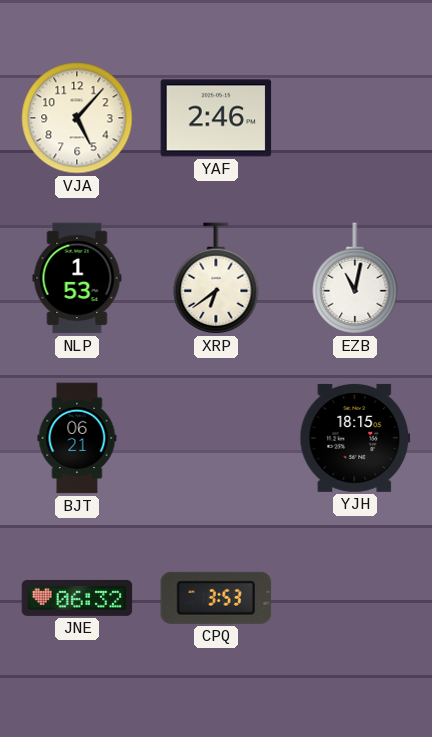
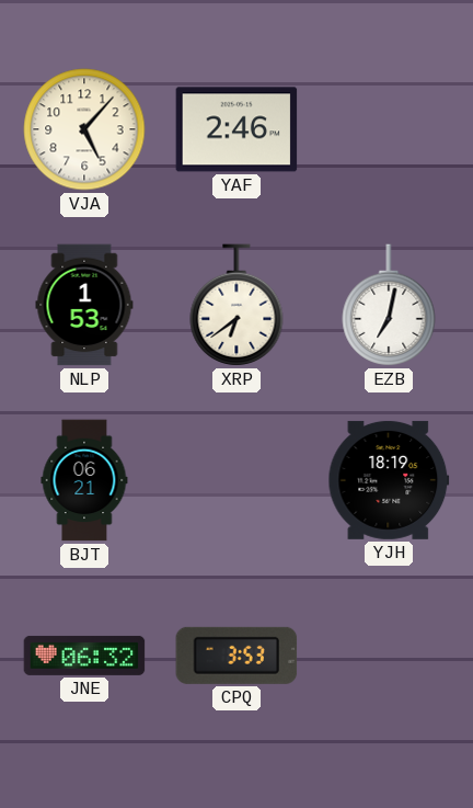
EZB: 11:02 -> 7:02 (389, 305)
YJH: 18:15 -> 18:19 (389, 480)
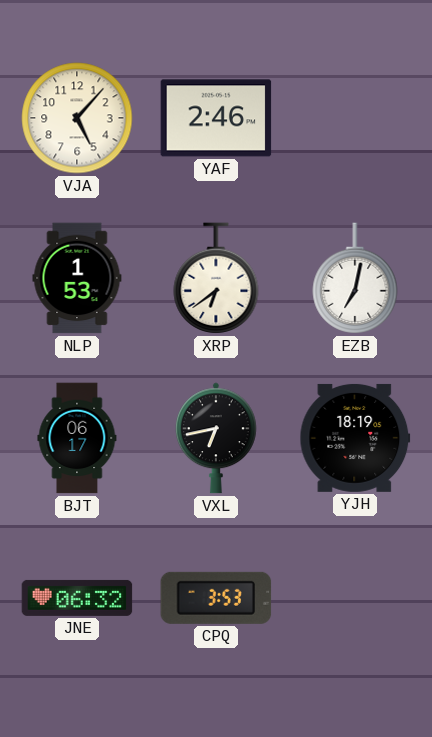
BJT: 06:21 -> 06:17 (77, 438)
VXL: none -> 6:43 (216, 438)
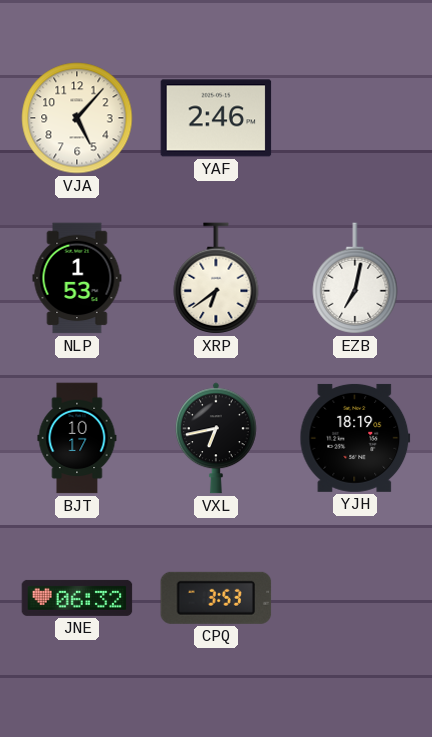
BJT: 06:17 -> 10:17 (77, 438)
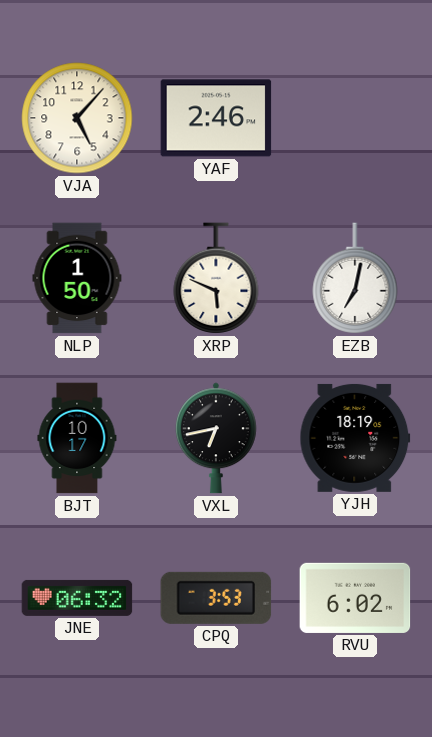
NLP: 1:53 -> 1:50 (77, 278)
XRP: 6:39 -> 5:49 (216, 278)
RVU: none -> 6:02 (355, 598)
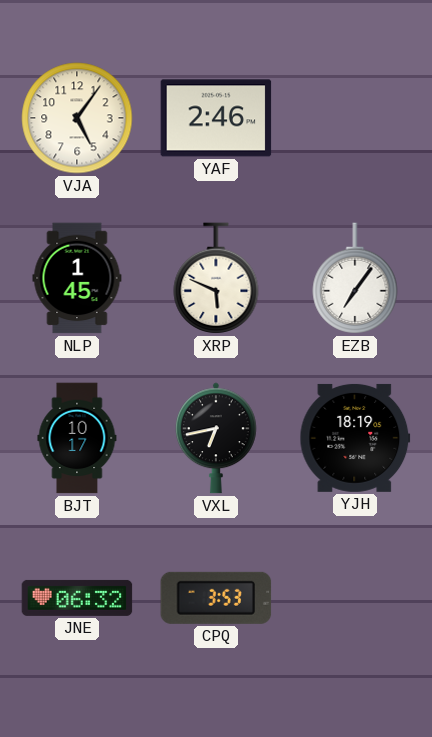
VJA: 5:07 -> 5:06 (77, 118)
NLP: 1:50 -> 1:45 (77, 278)
EZB: 7:02 -> 7:06 (355, 278)
RVU: 6:02 -> none (355, 598)
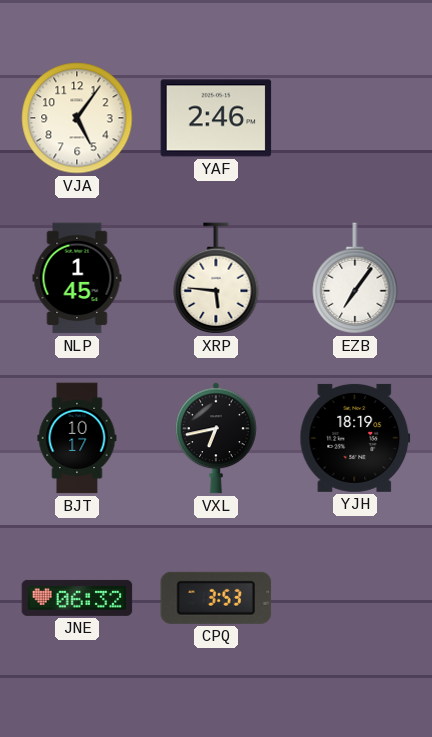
XRP: 5:49 -> 5:46 (216, 278)
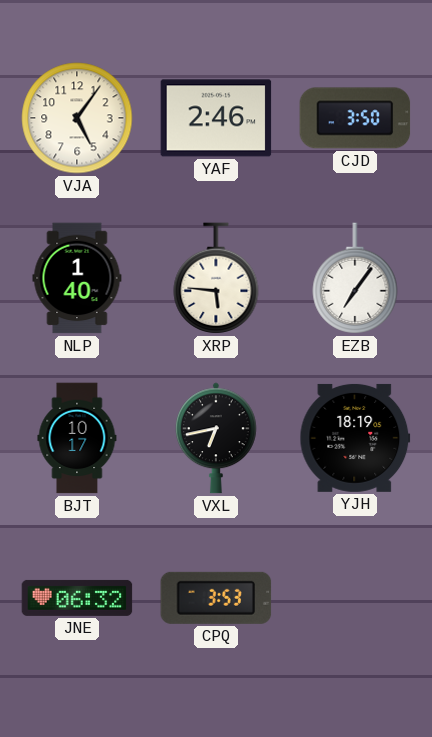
CJD: none -> 3:50 (355, 118)
NLP: 1:45 -> 1:40 (77, 278)
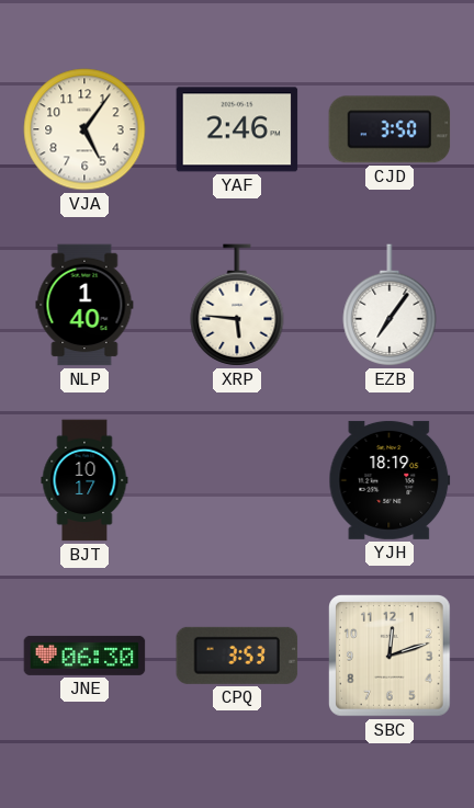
VXL: 6:43 -> none (216, 438)
JNE: 06:32 -> 06:30 (84, 656)
SBC: none -> 12:12 (391, 657)
